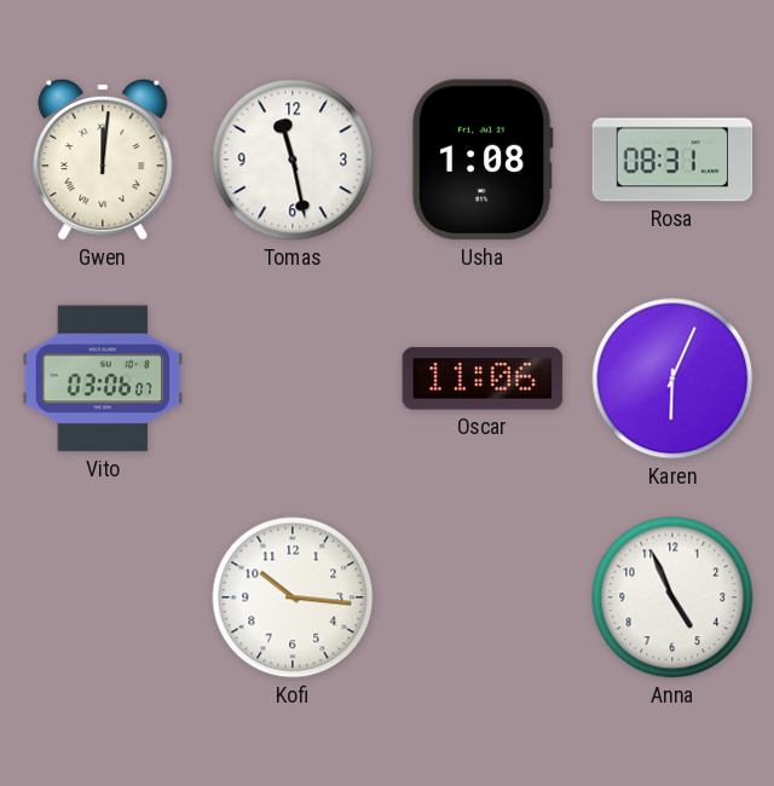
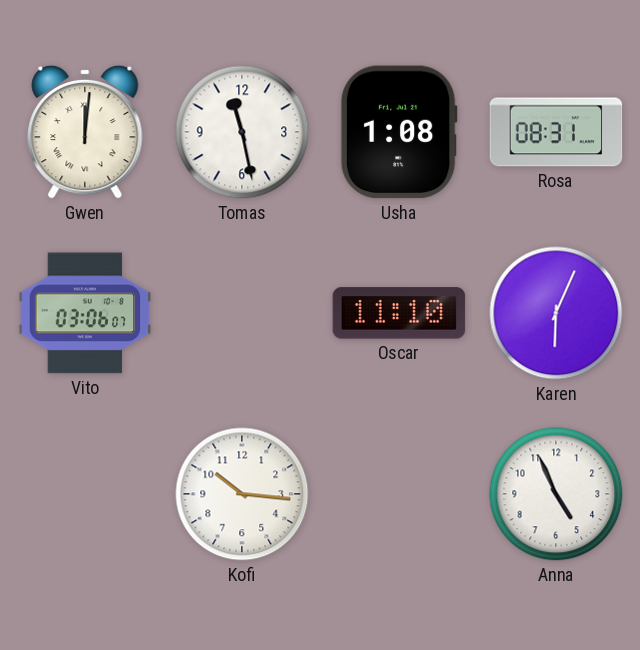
Oscar: 11:06 -> 11:10 (399, 313)
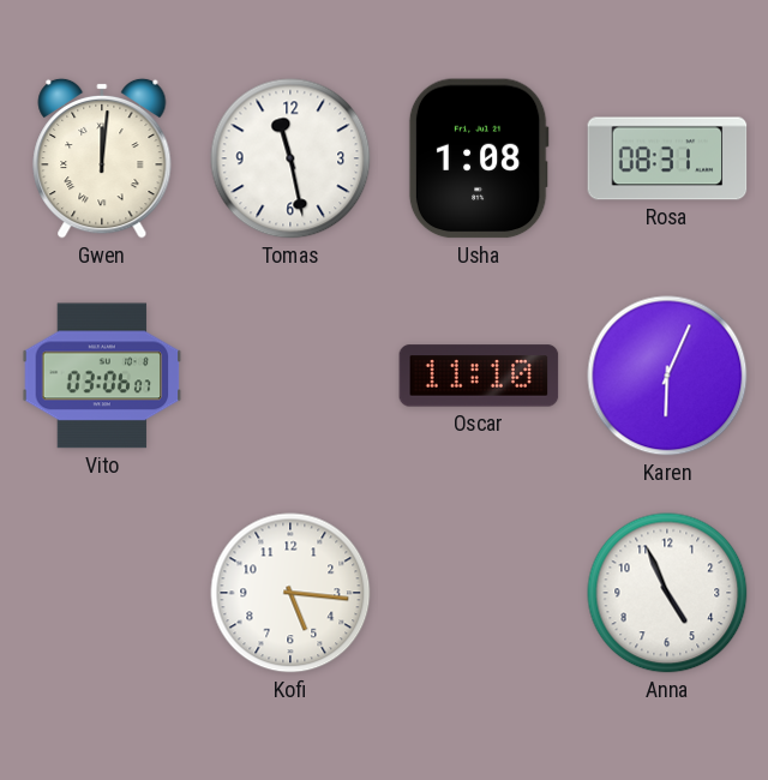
Kofi: 10:16 -> 5:16 (290, 593)
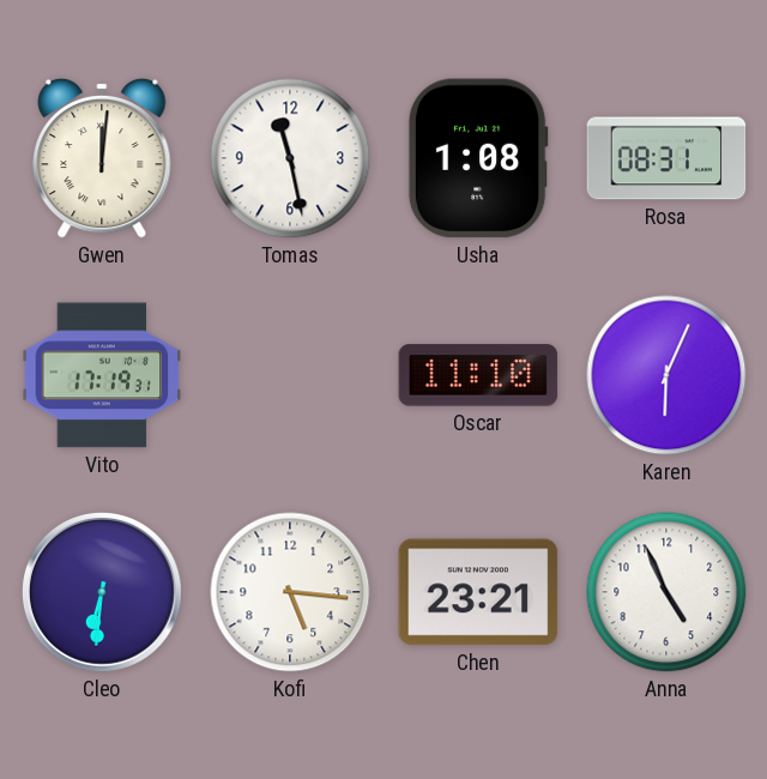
Vito: 03:06 -> 17:19 (102, 375)
Cleo: none -> 6:31 (103, 593)
Chen: none -> 23:21 (478, 592)
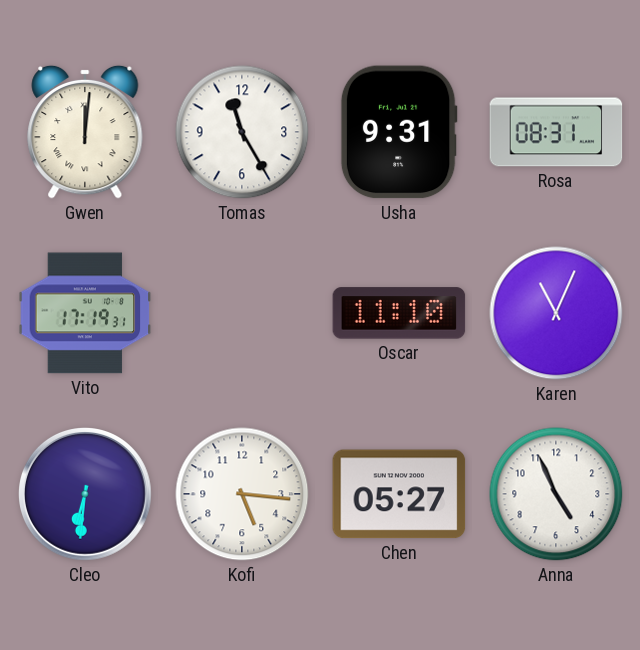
Tomas: 11:28 -> 11:25 (242, 132)
Usha: 1:08 -> 9:31 (399, 132)
Karen: 6:04 -> 11:04 (556, 313)
Chen: 23:21 -> 05:27 (399, 494)
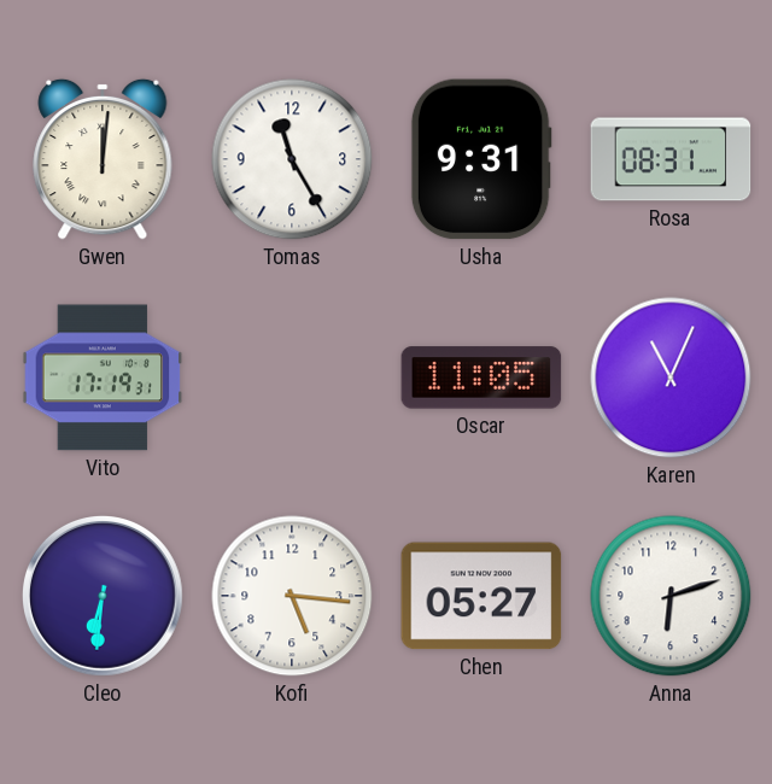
Oscar: 11:10 -> 11:05 (481, 378)
Anna: 4:56 -> 6:12 (671, 596)
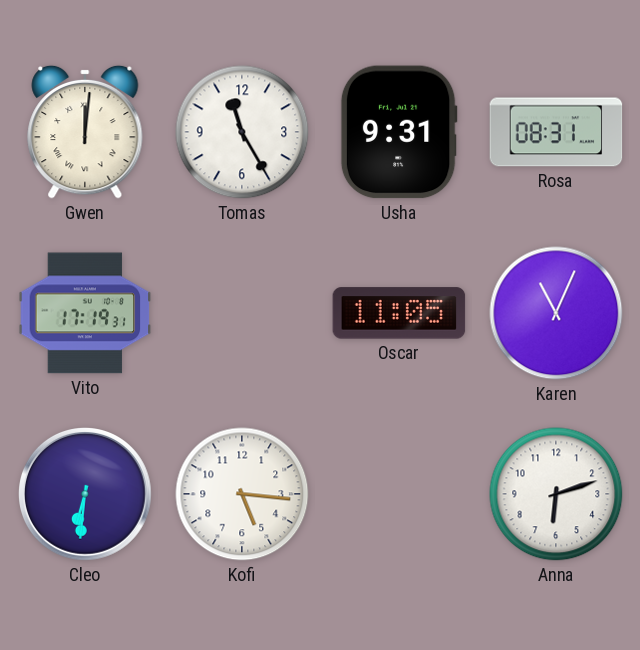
Chen: 05:27 -> none (481, 596)
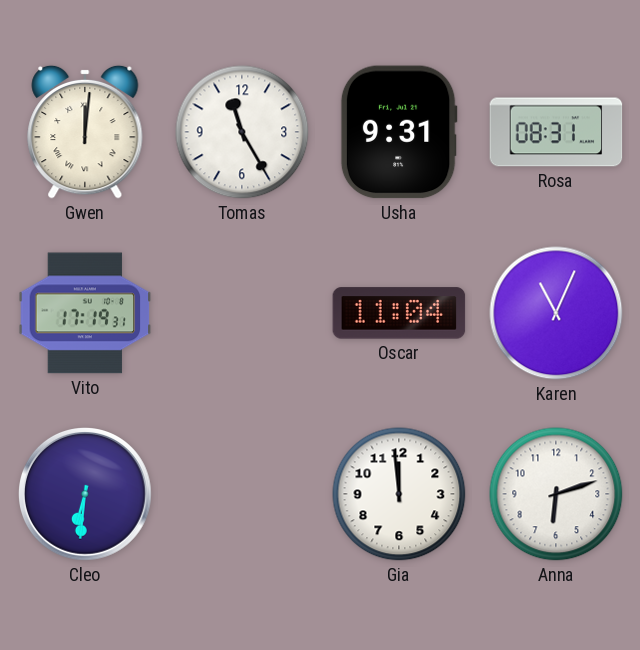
Oscar: 11:05 -> 11:04 (399, 313)
Kofi: 5:16 -> none (242, 494)
Gia: none -> 11:59 (399, 494)
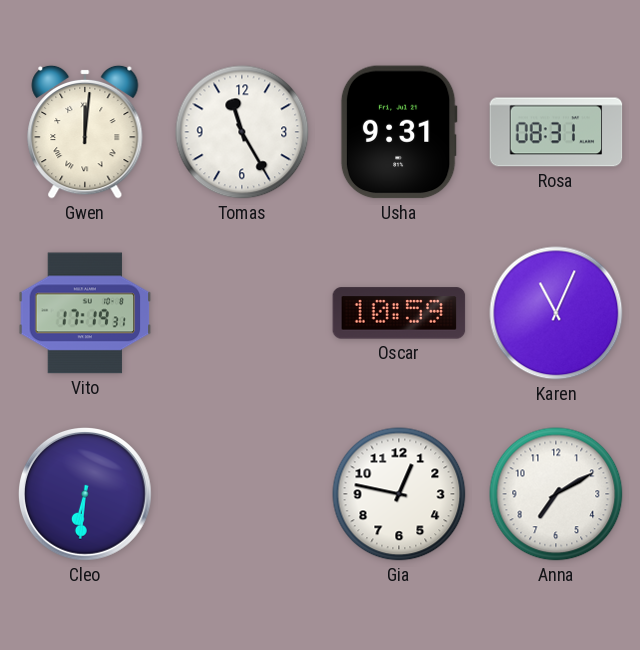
Oscar: 11:04 -> 10:59 (399, 313)
Gia: 11:59 -> 12:47 (399, 494)
Anna: 6:12 -> 7:10 (556, 494)
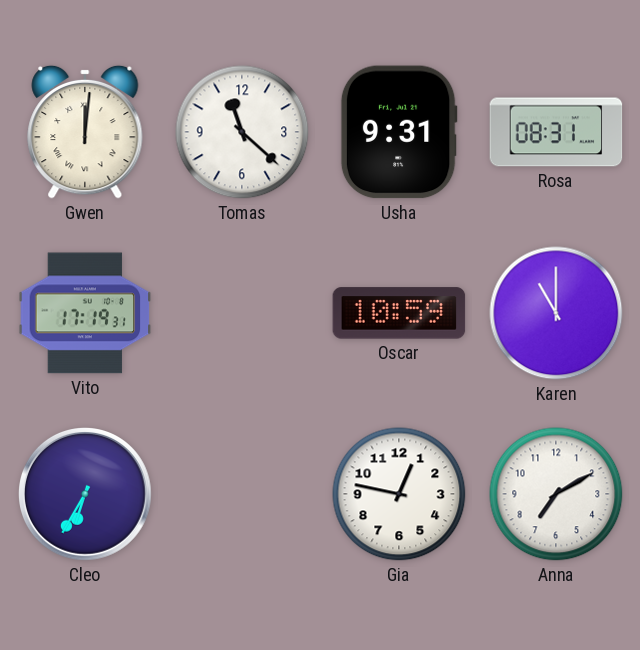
Tomas: 11:25 -> 11:22 (242, 132)
Karen: 11:04 -> 11:00 (556, 313)
Cleo: 6:31 -> 6:35 (86, 495)
